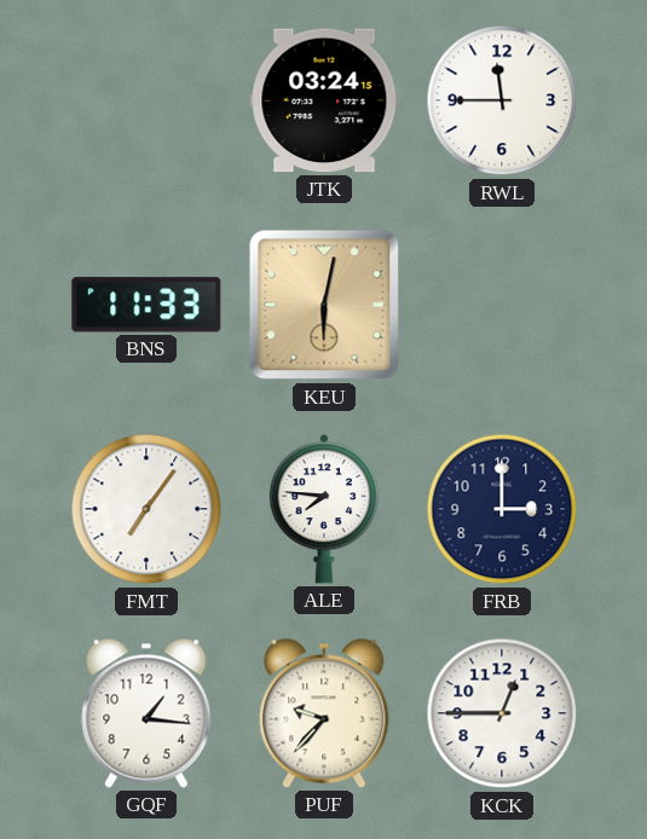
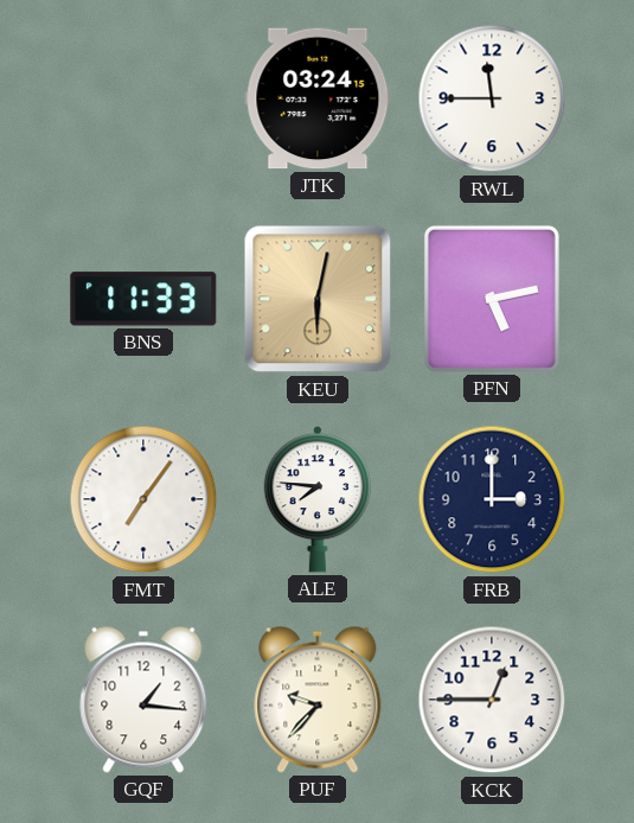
PFN: none -> 5:13 (492, 299)
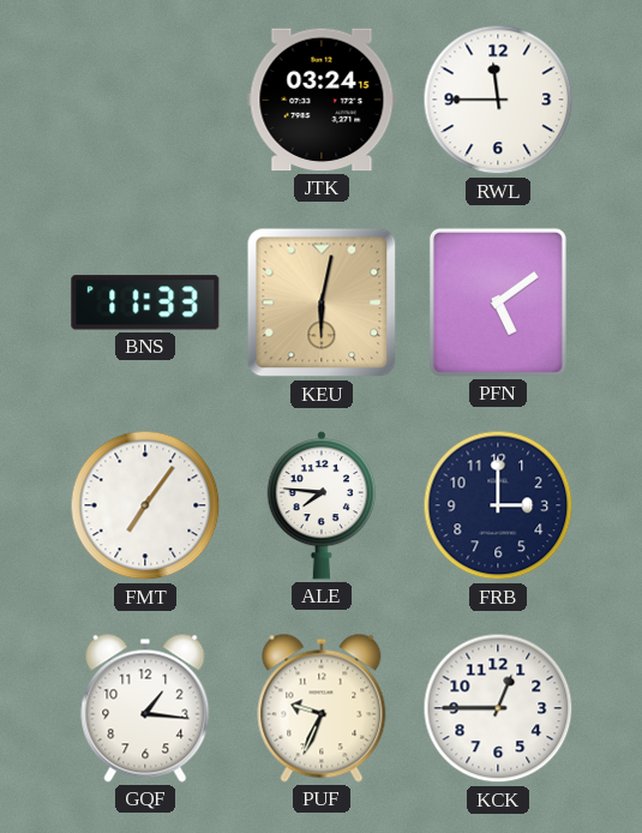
PFN: 5:13 -> 5:09 (498, 302)
PUF: 9:37 -> 9:34 (322, 708)
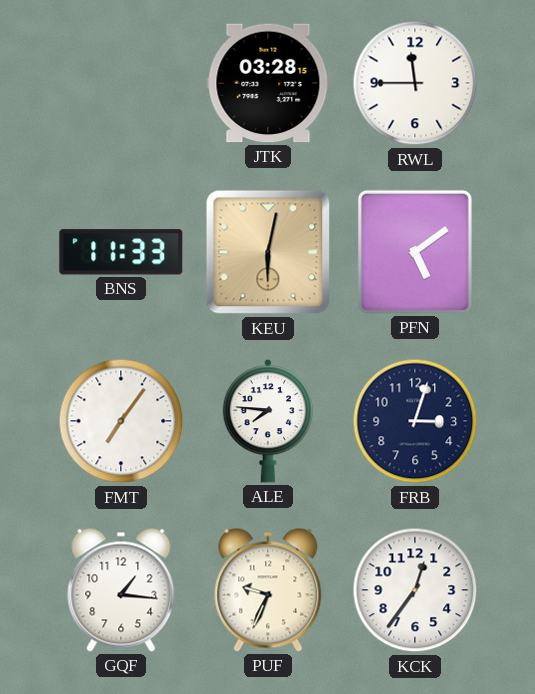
JTK: 03:24 -> 03:28 (268, 83)
FRB: 3:00 -> 3:03 (415, 421)
KCK: 12:45 -> 12:36 (415, 590)
